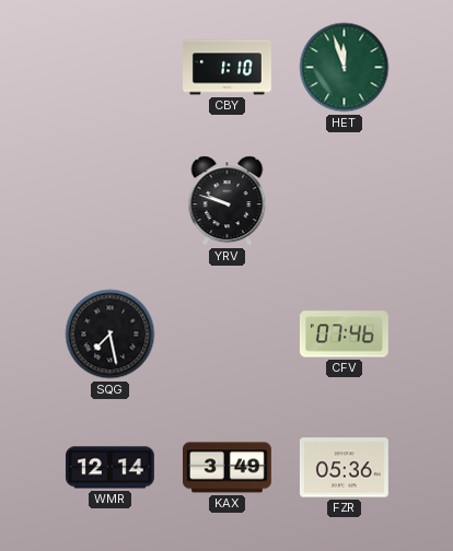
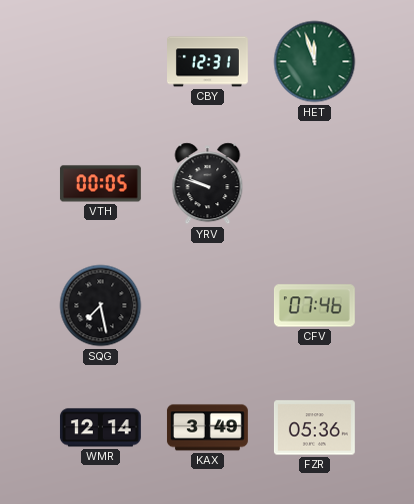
CBY: 1:10 -> 12:31 (208, 62)
VTH: none -> 00:05 (100, 184)
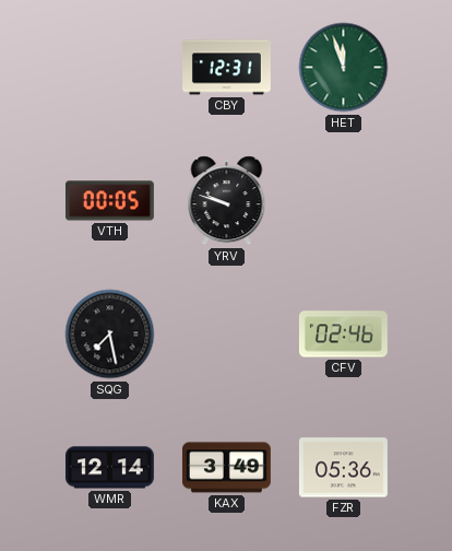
CFV: 07:46 -> 02:46 (343, 335)
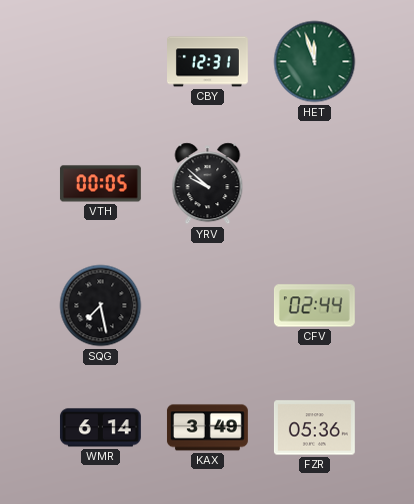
YRV: 9:48 -> 9:52 (208, 184)
CFV: 02:46 -> 02:44 (314, 306)
WMR: 12:14 -> 6:14 (100, 428)
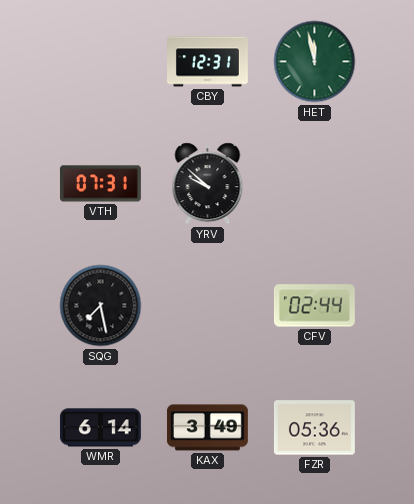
HET: 11:57 -> 11:58 (315, 62)
VTH: 00:05 -> 07:31 (100, 184)
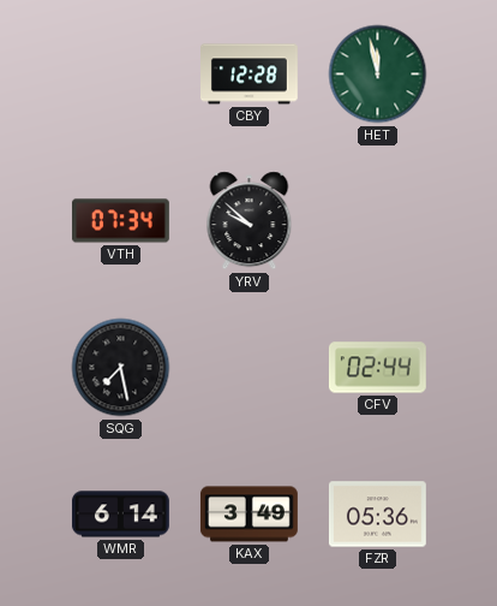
CBY: 12:31 -> 12:28 (250, 75)
VTH: 07:31 -> 07:34 (120, 221)
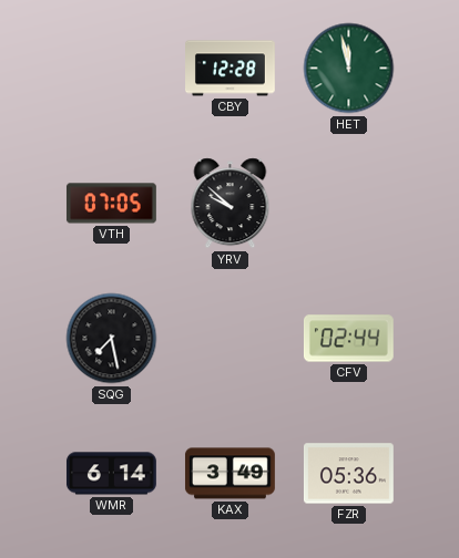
VTH: 07:34 -> 07:05 (111, 204)
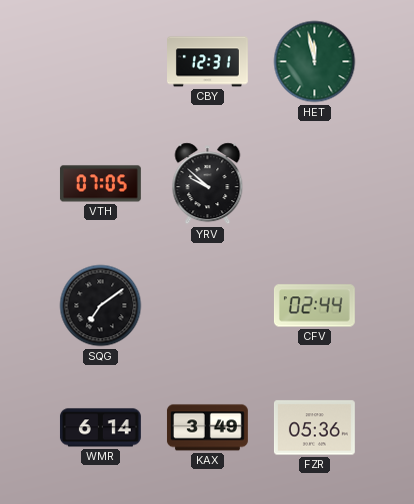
CBY: 12:28 -> 12:31 (208, 62)
SQG: 7:28 -> 7:09 (101, 306)
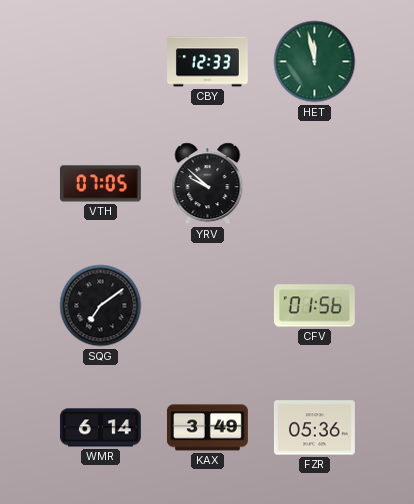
CBY: 12:31 -> 12:33 (208, 62)
CFV: 02:44 -> 01:56 (314, 306)
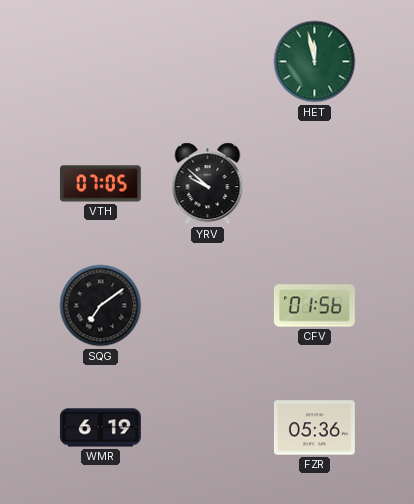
CBY: 12:33 -> none (208, 62)
WMR: 6:14 -> 6:19 (100, 428)
KAX: 3:49 -> none (207, 428)
